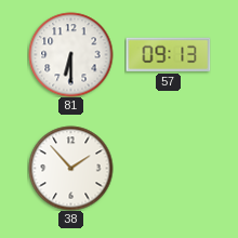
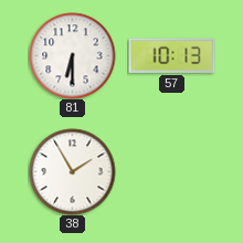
57: 09:13 -> 10:13 (171, 55)
38: 1:53 -> 1:55 (72, 171)
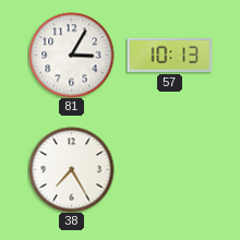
81: 6:30 -> 3:05 (71, 55)
38: 1:55 -> 7:25 (71, 169)
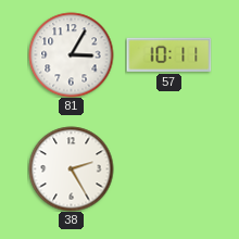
57: 10:13 -> 10:11 (168, 54)
38: 7:25 -> 2:25 (71, 168)
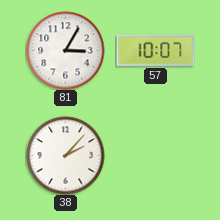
57: 10:11 -> 10:07 (155, 50)
38: 2:25 -> 2:07 (65, 155)
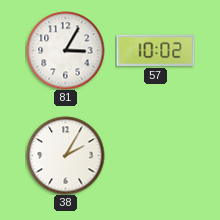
57: 10:07 -> 10:02 (155, 50)
38: 2:07 -> 2:05 (65, 155)
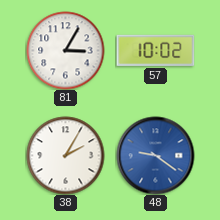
48: none -> 9:21 (155, 155)
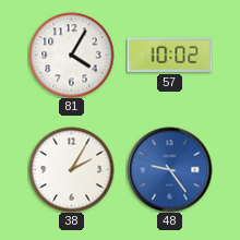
81: 3:05 -> 4:05 (71, 55)
48: 9:21 -> 9:24 (169, 169)
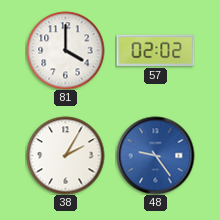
81: 4:05 -> 4:00 (65, 50)
57: 10:02 -> 02:02 (155, 50)
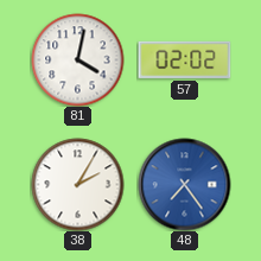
81: 4:00 -> 4:02 (77, 59)
48: 9:24 -> 7:24 (184, 184)
